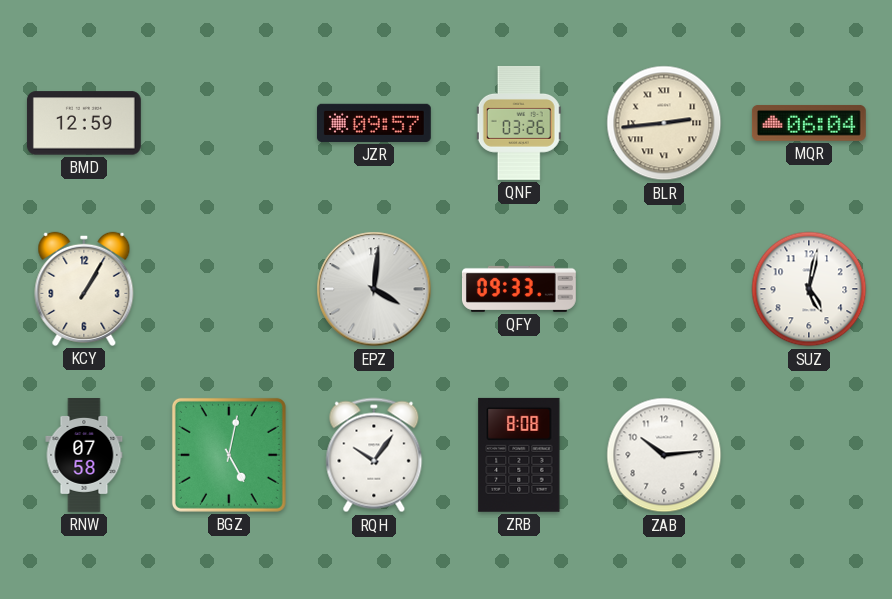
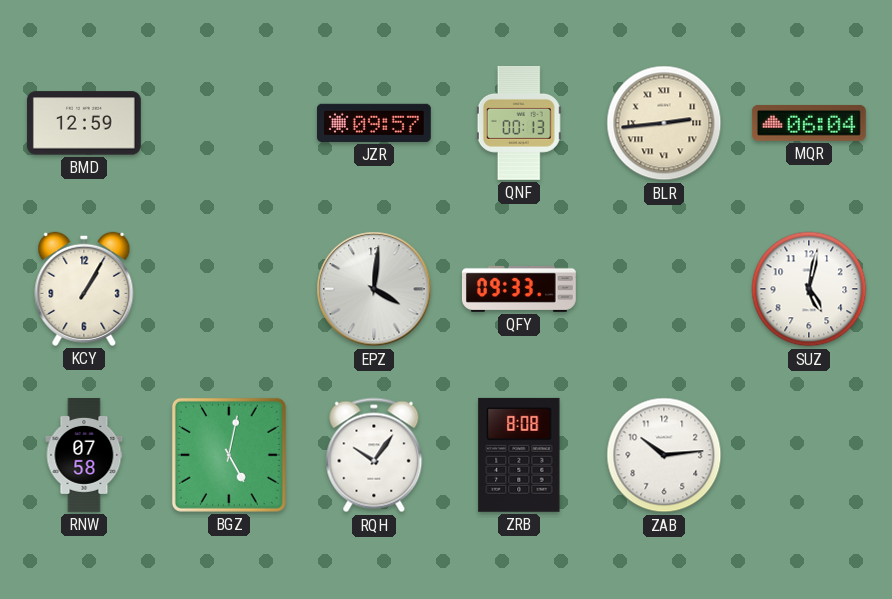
QNF: 03:26 -> 00:13 (519, 123)
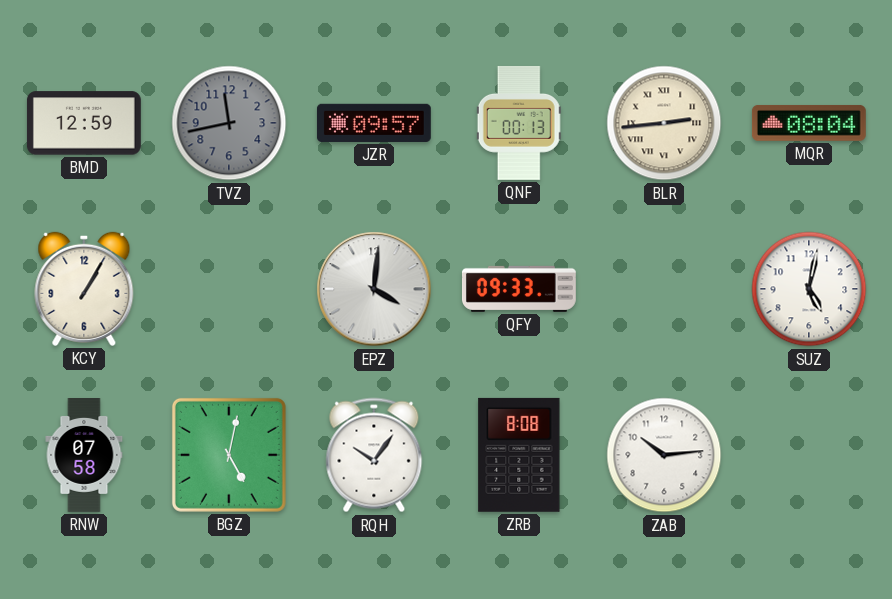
TVZ: none -> 11:43 (229, 123)
MQR: 06:04 -> 08:04 (809, 123)
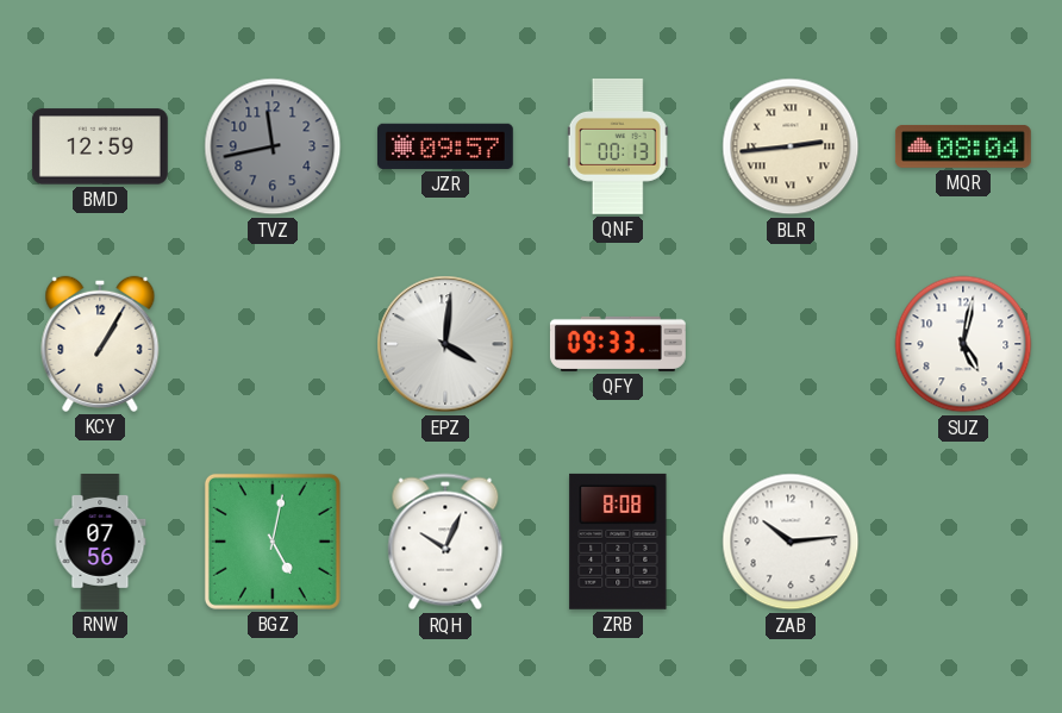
RNW: 07:58 -> 07:56 (100, 543)
RQH: 10:06 -> 10:04 (445, 542)
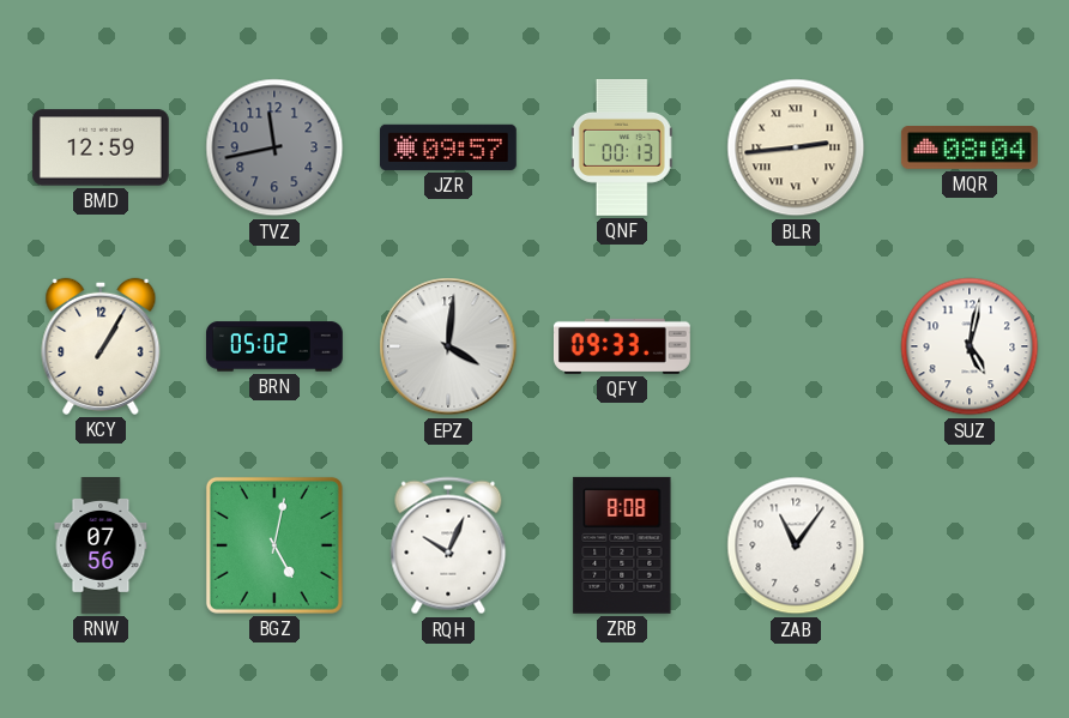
BRN: none -> 05:02 (274, 346)
ZAB: 10:14 -> 11:06 (796, 545)
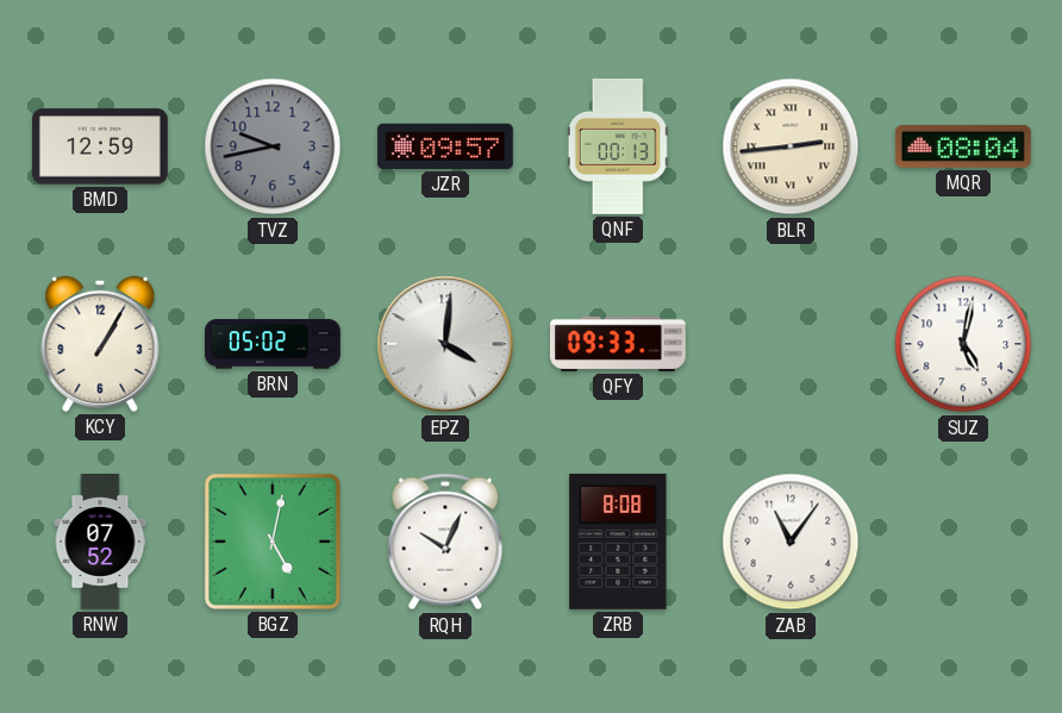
TVZ: 11:43 -> 9:43 (273, 146)
RNW: 07:56 -> 07:52 (100, 543)
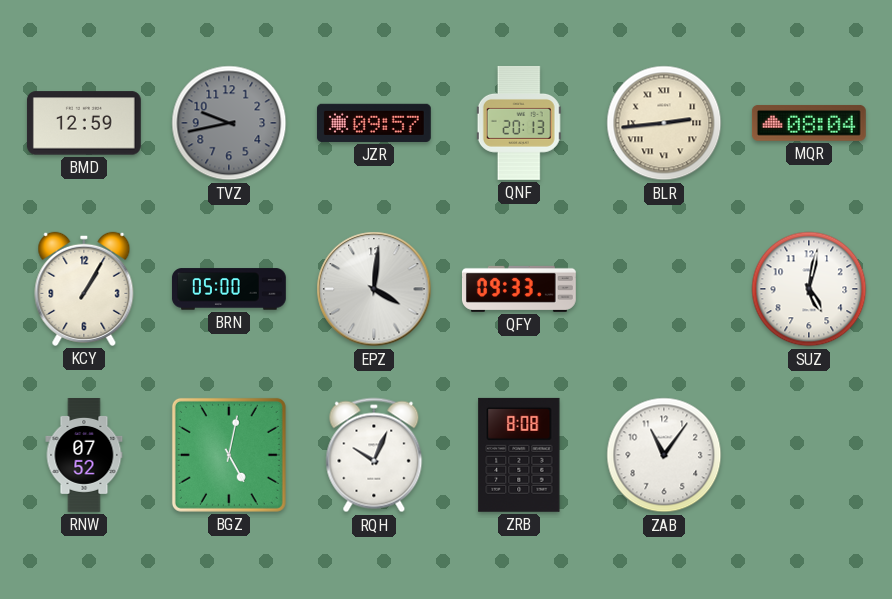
QNF: 00:13 -> 20:13 (519, 123)
BRN: 05:02 -> 05:00 (229, 289)
